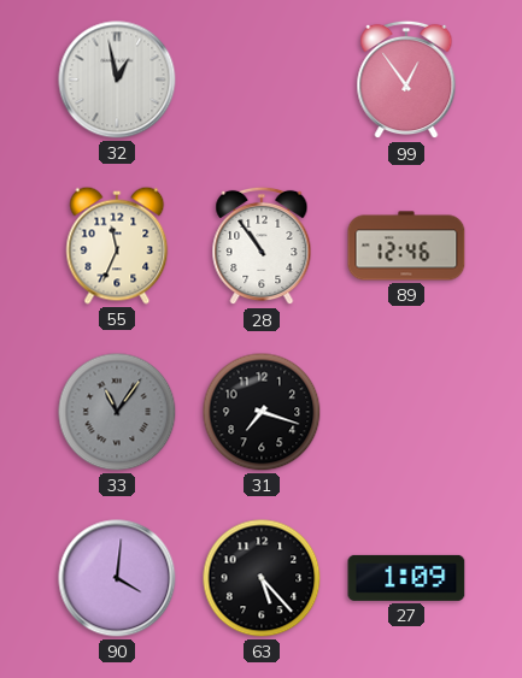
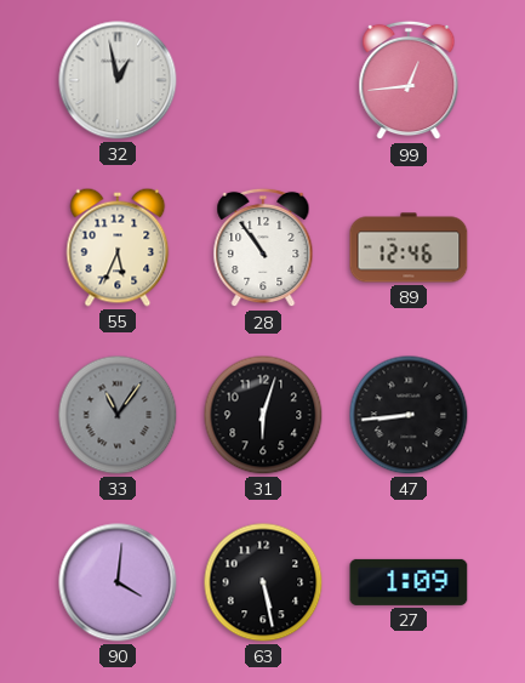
99: 12:54 -> 12:44 (409, 80)
55: 11:34 -> 5:34 (118, 247)
31: 7:18 -> 6:03 (263, 415)
47: none -> 8:44 (409, 415)
63: 5:23 -> 5:28 (263, 582)
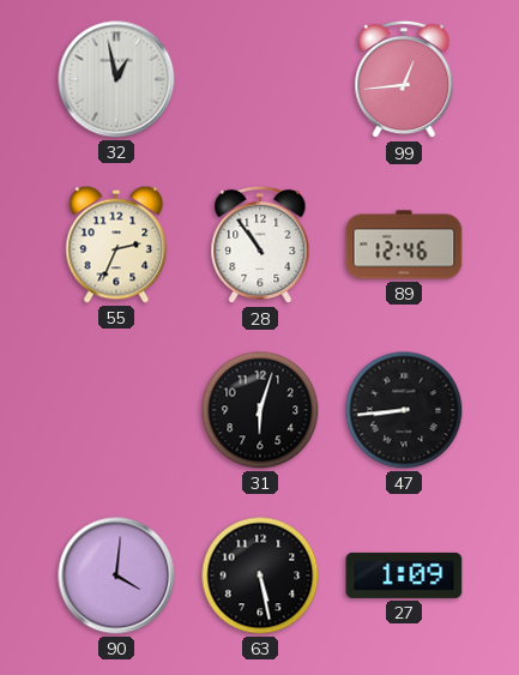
55: 5:34 -> 2:34 (116, 245)
33: 11:06 -> none (118, 415)
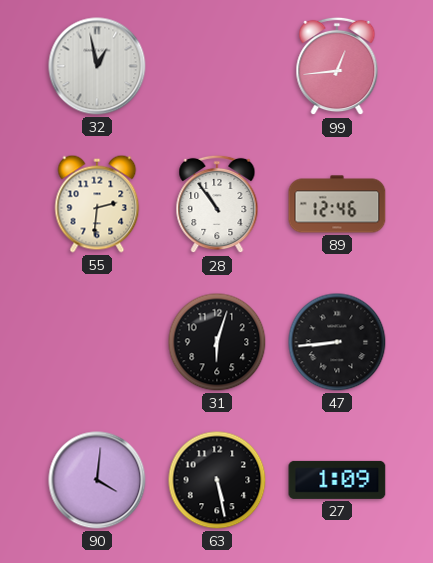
55: 2:34 -> 2:31 (97, 204)
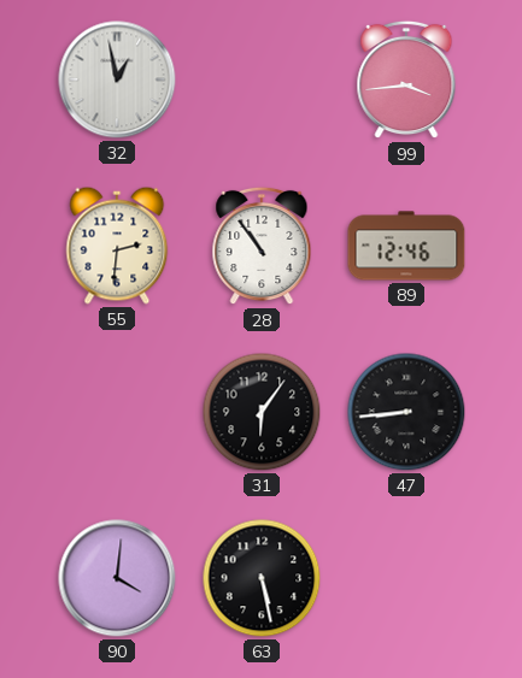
99: 12:44 -> 3:44 (406, 79)
31: 6:03 -> 6:06 (262, 412)
27: 1:09 -> none (337, 480)
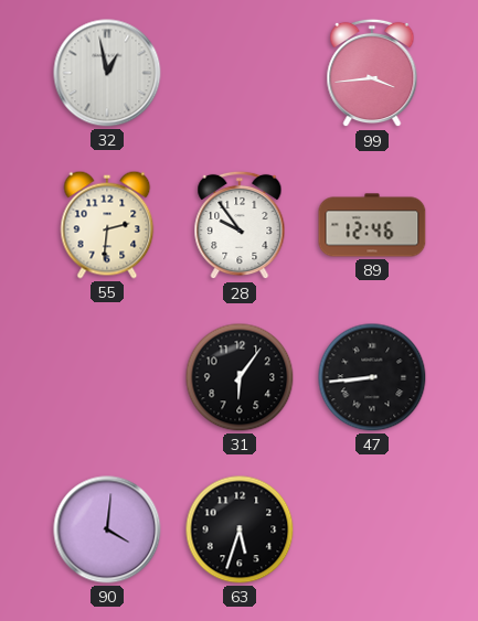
28: 10:54 -> 9:54 (240, 225)
63: 5:28 -> 5:33 (240, 529)
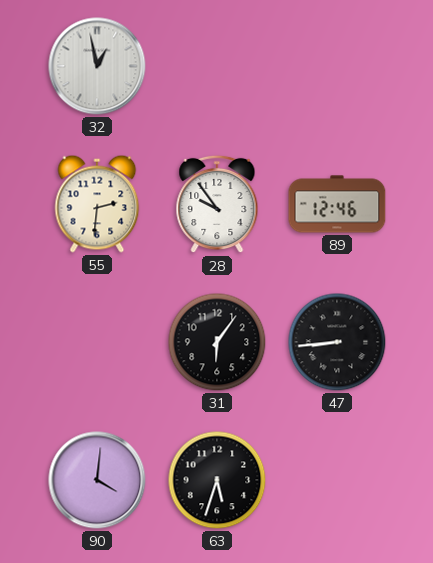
99: 3:44 -> none (372, 73)
